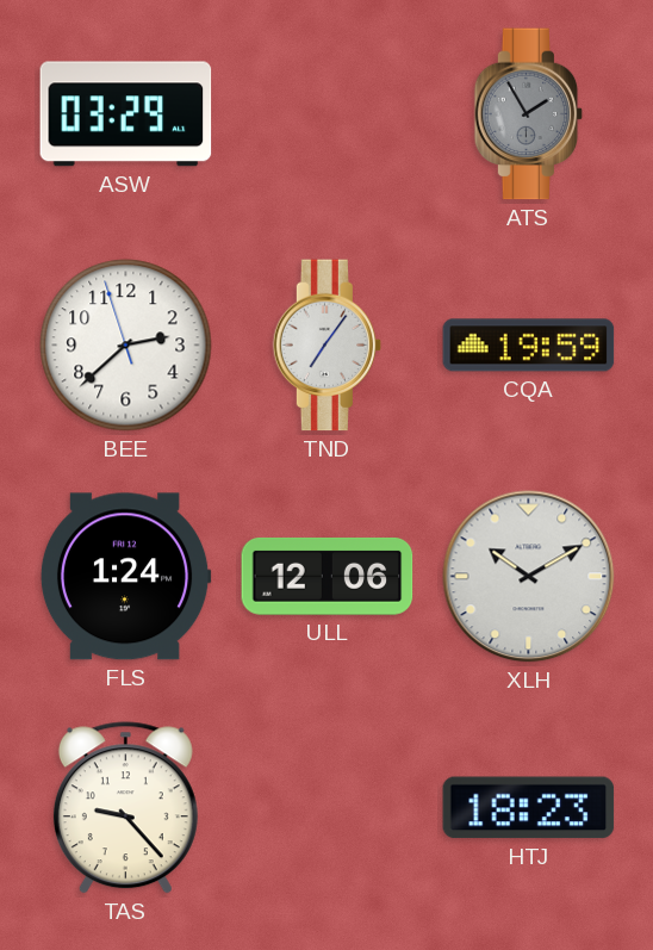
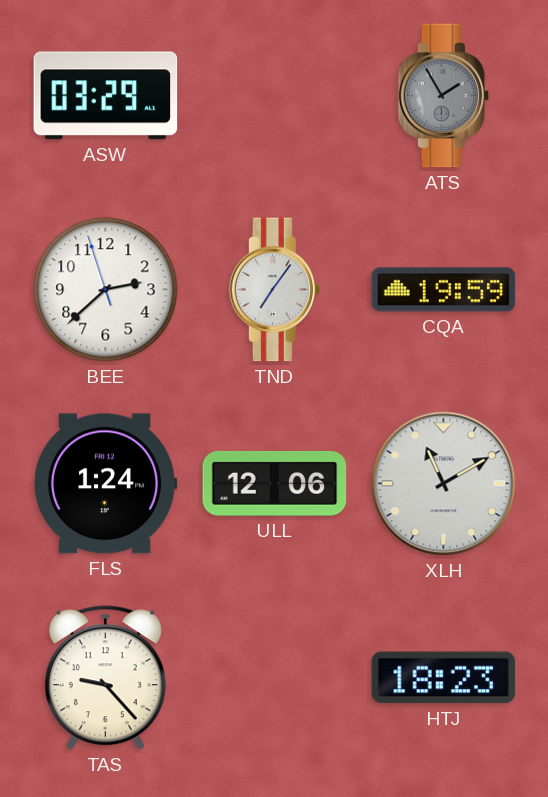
XLH: 10:10 -> 11:10 (444, 484)
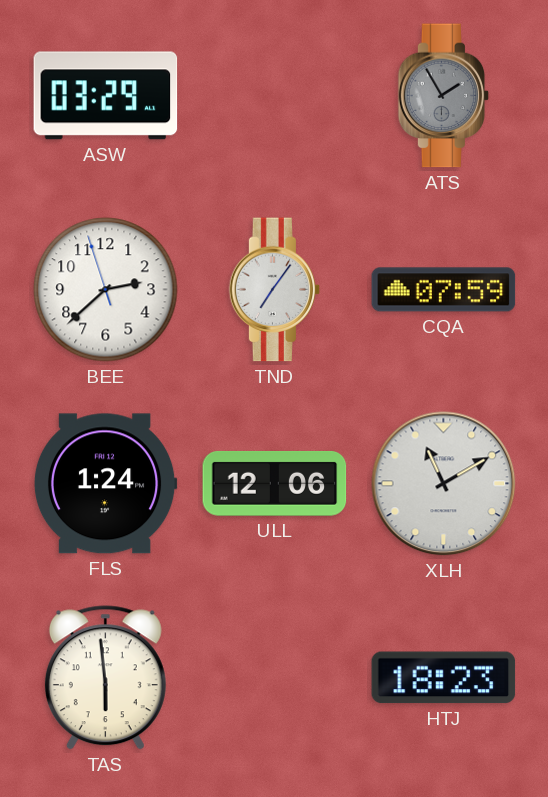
CQA: 19:59 -> 07:59 (444, 290)
TAS: 9:23 -> 5:59 (105, 678)
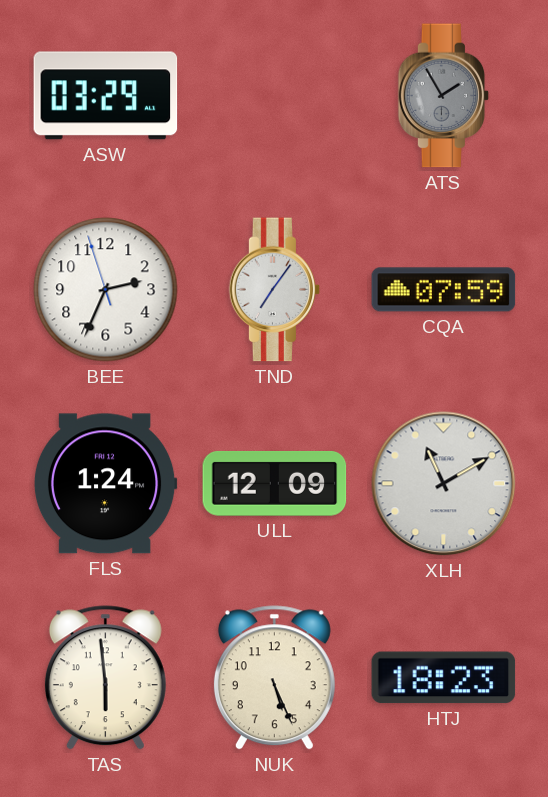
BEE: 2:37 -> 2:33 (106, 290)
ULL: 12:06 -> 12:09 (275, 483)
NUK: none -> 5:26 (274, 678)
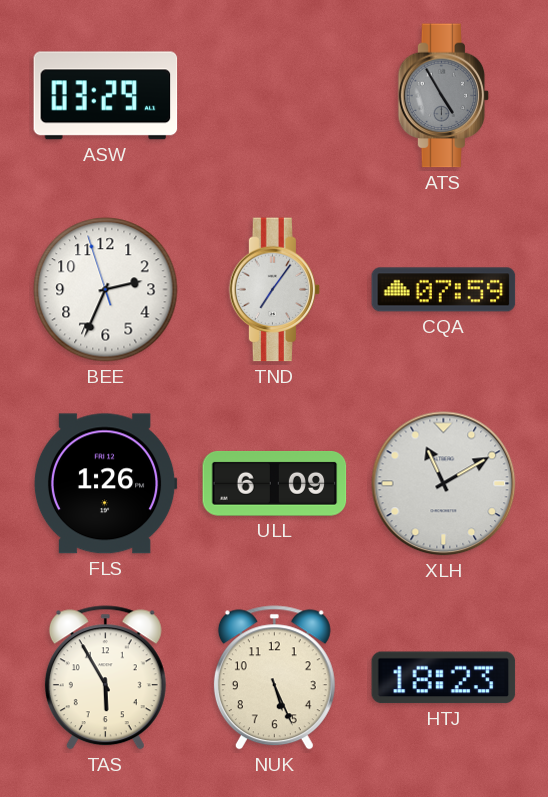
ATS: 1:55 -> 4:55 (444, 96)
FLS: 1:24 -> 1:26 (105, 484)
ULL: 12:09 -> 6:09 (275, 483)
TAS: 5:59 -> 5:55 (105, 678)
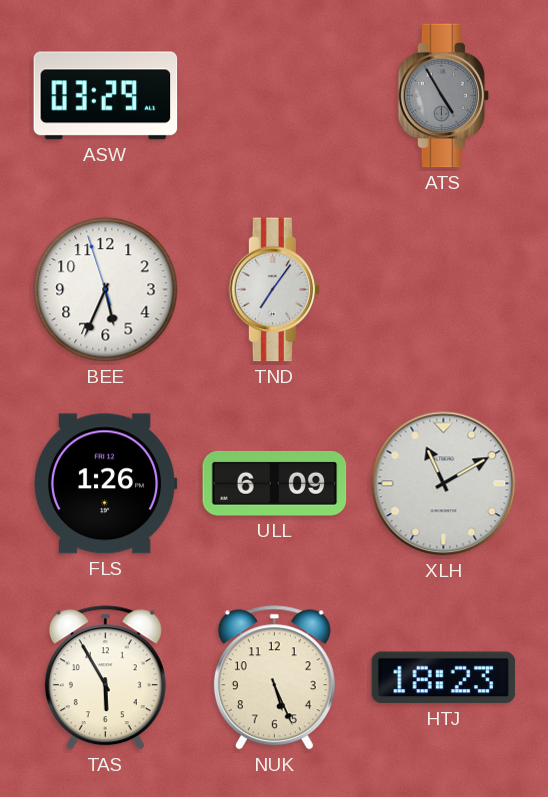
BEE: 2:33 -> 5:33 (106, 290)
CQA: 07:59 -> none (444, 290)
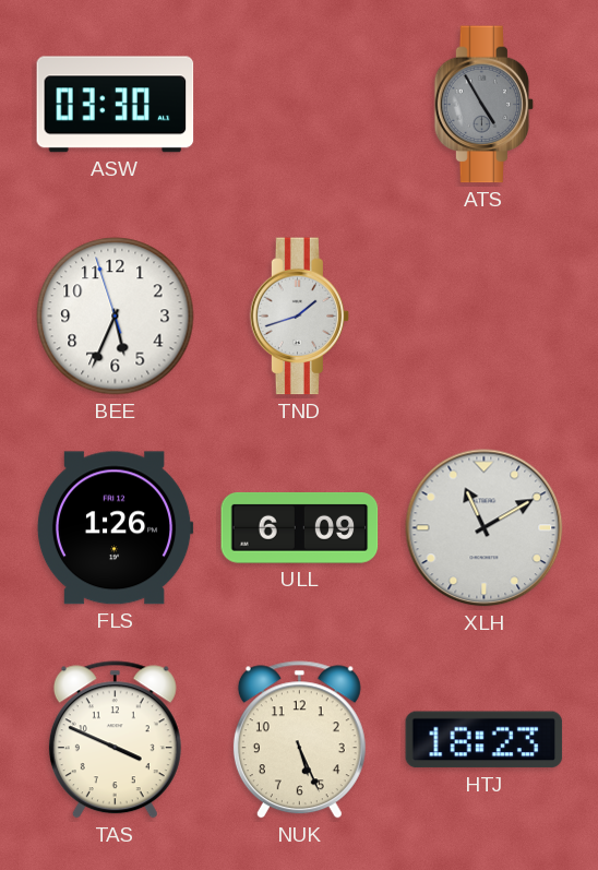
ASW: 03:29 -> 03:30 (116, 105)
TND: 7:06 -> 1:42 (300, 317)
TAS: 5:55 -> 3:49 (115, 740)
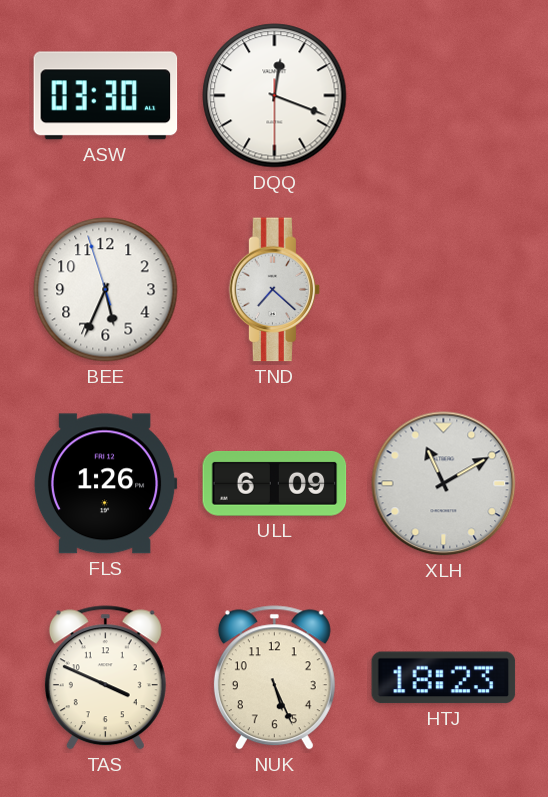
DQQ: none -> 12:18 (275, 96)
ATS: 4:55 -> none (485, 105)
TND: 1:42 -> 7:22 (275, 290)
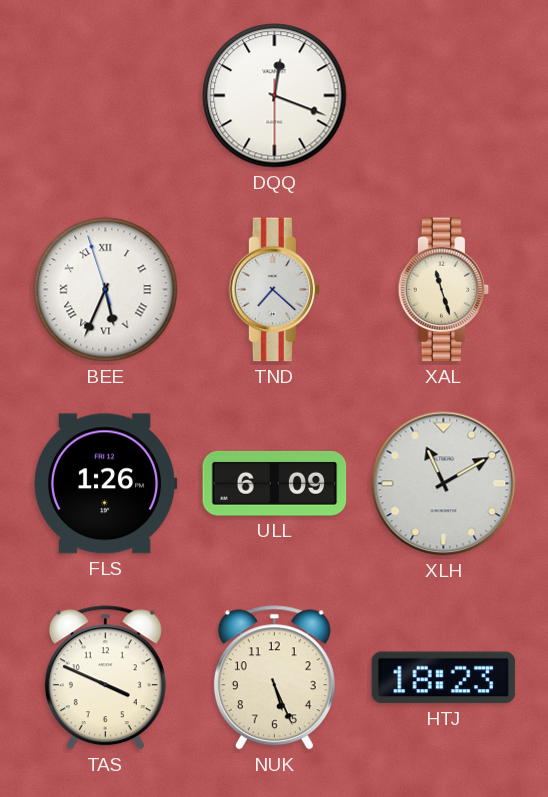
ASW: 03:30 -> none (106, 96)
BEE numerals: Arabic -> Roman (106, 290)
XAL: none -> 11:27 (444, 290)
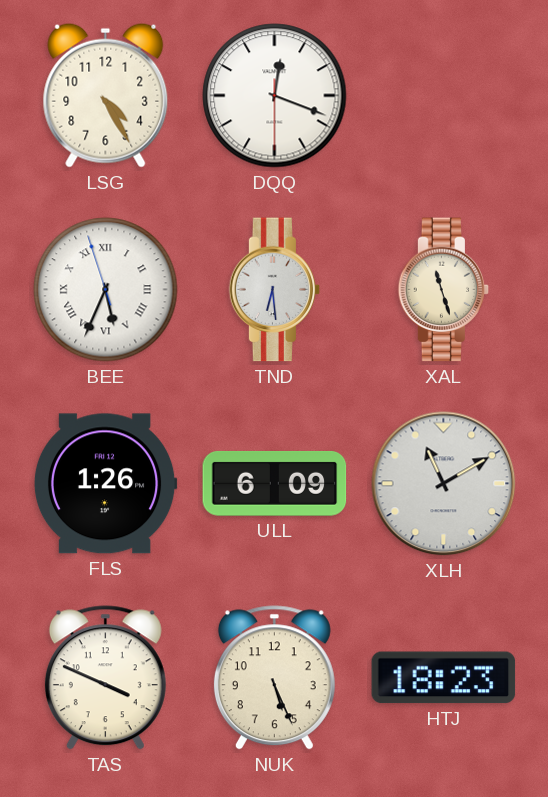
LSG: none -> 4:25 (106, 95)
TND: 7:22 -> 6:29 (275, 290)
